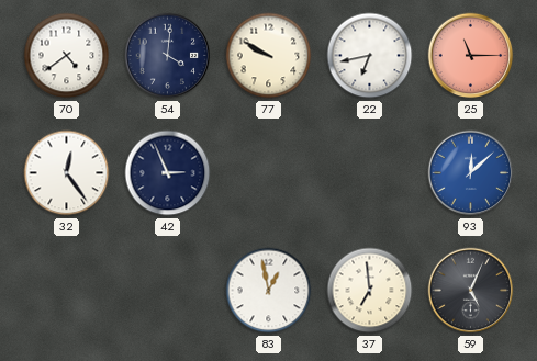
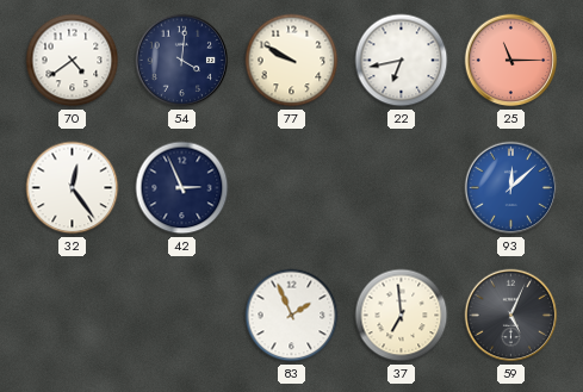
83: 12:58 -> 1:56 (292, 316)
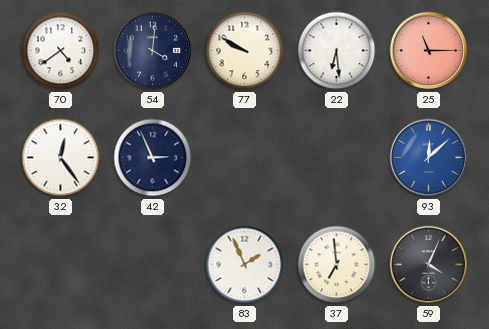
22: 6:43 -> 6:29 (337, 51)
59: 5:04 -> 4:04 (429, 265)
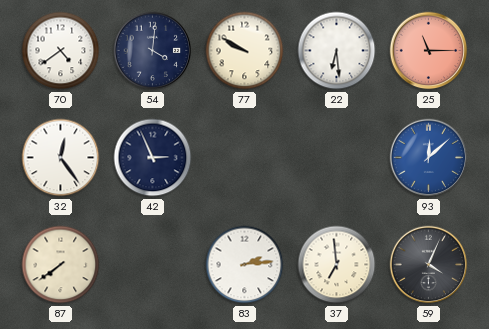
87: none -> 7:39 (61, 265)
83: 1:56 -> 2:14 (245, 265)
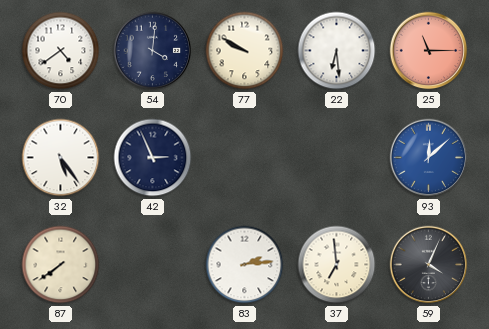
32: 12:24 -> 5:24 (61, 158)
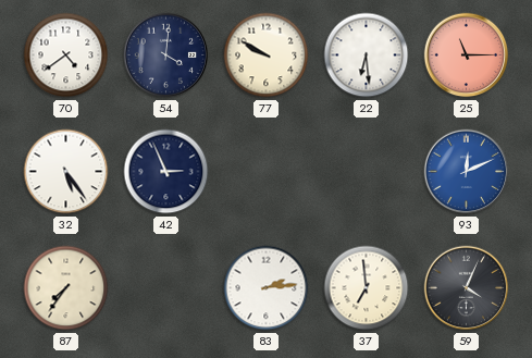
93: 12:08 -> 12:11 (467, 172)
87: 7:39 -> 7:36 (66, 288)
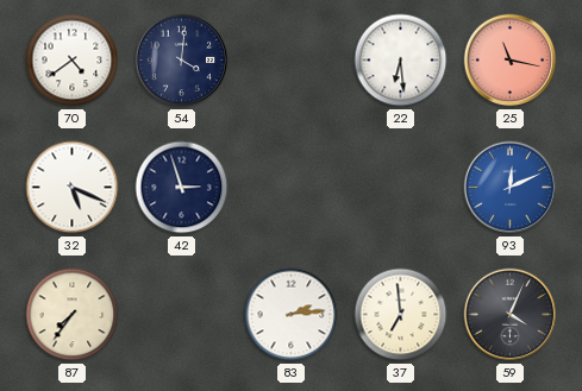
77: 9:50 -> none (267, 55)
25: 11:15 -> 11:17 (511, 61)
32: 5:24 -> 5:19 (73, 188)
42: 2:56 -> 2:57 (182, 188)
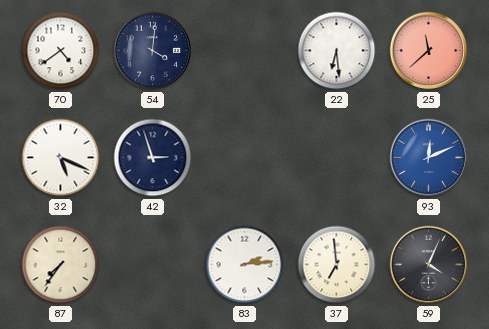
25: 11:17 -> 11:38 (429, 51)
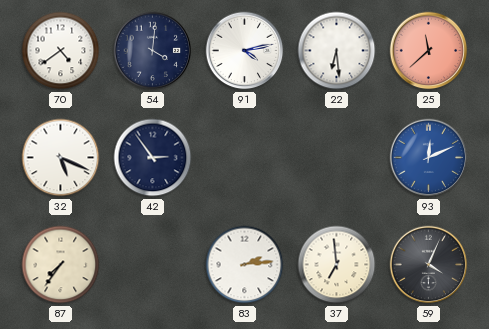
91: none -> 4:13 (245, 51)
42: 2:57 -> 2:54 (153, 158)
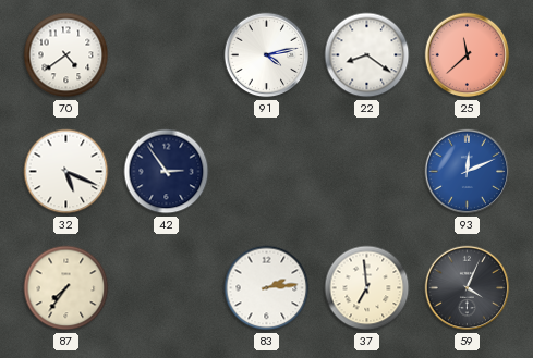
54: 4:01 -> none (153, 51)
22: 6:29 -> 8:21 (367, 55)
